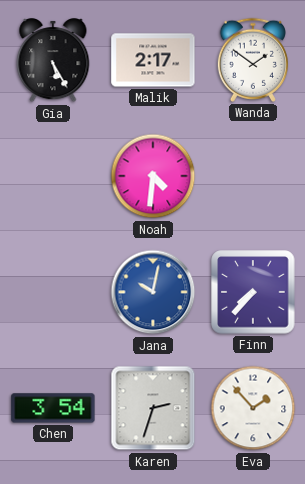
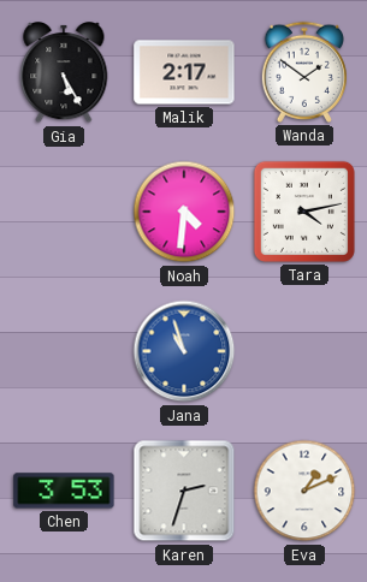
Tara: none -> 4:13 (304, 212)
Jana: 10:02 -> 10:57 (184, 351)
Finn: 7:37 -> none (253, 292)
Chen: 3:54 -> 3:53 (64, 491)
Eva: 1:53 -> 1:11 (304, 491)
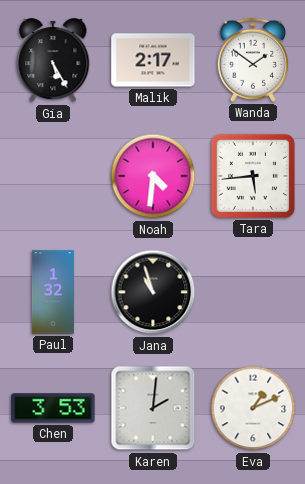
Tara: 4:13 -> 5:44 (253, 176)
Paul: none -> 1:32 (53, 292)
Jana dial: blue -> black (153, 292)
Karen: 2:33 -> 2:01 (153, 408)
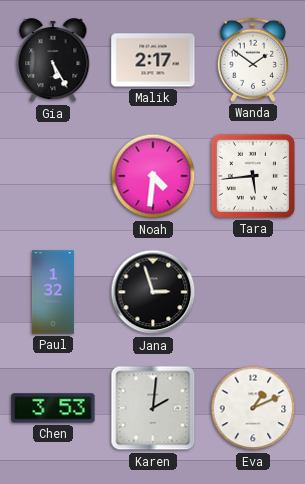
Jana: 10:57 -> 2:57 (153, 292)
